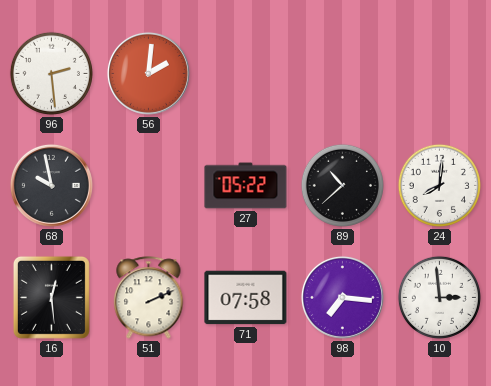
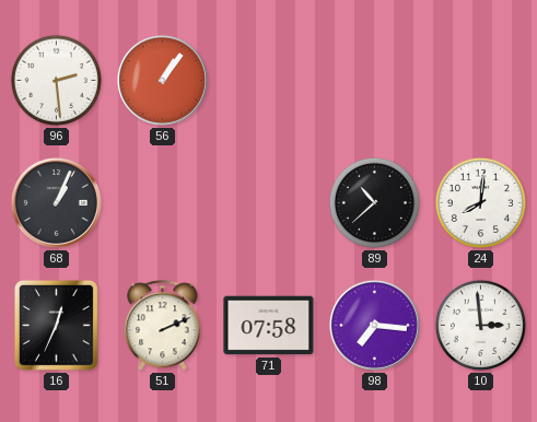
56: 2:01 -> 1:06 (162, 80)
68: 9:58 -> 1:04 (56, 202)
27: 05:22 -> none (246, 186)
16: 12:29 -> 12:34 (56, 325)
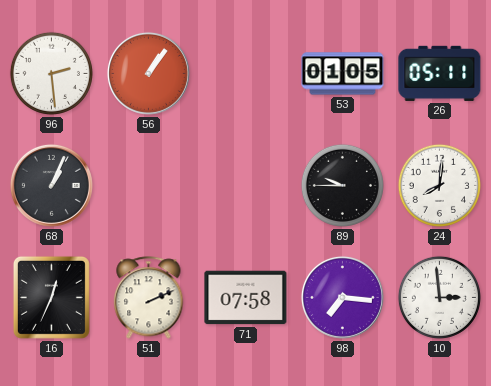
53: none -> 01:05 (343, 74)
26: none -> 05:11 (440, 73)
89: 10:38 -> 9:45 (342, 185)
